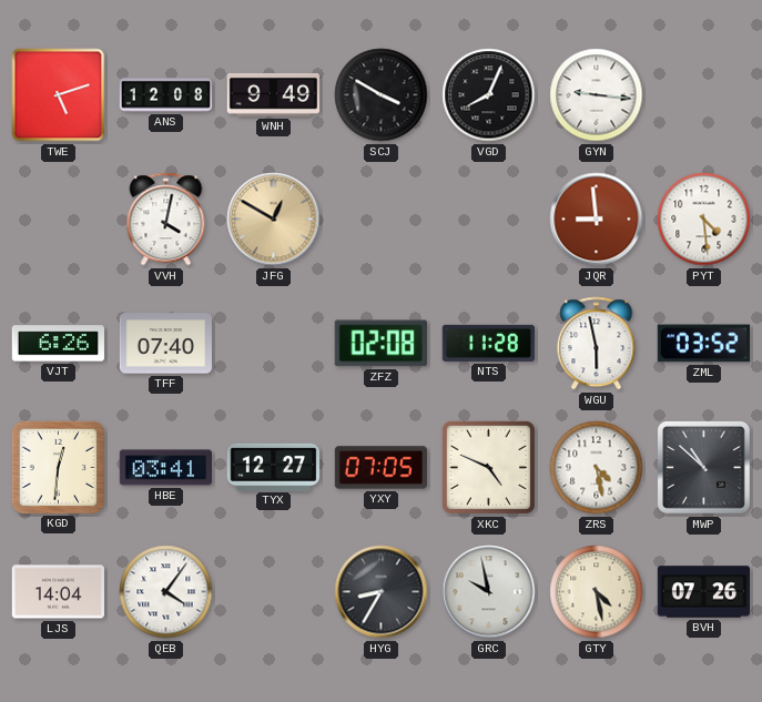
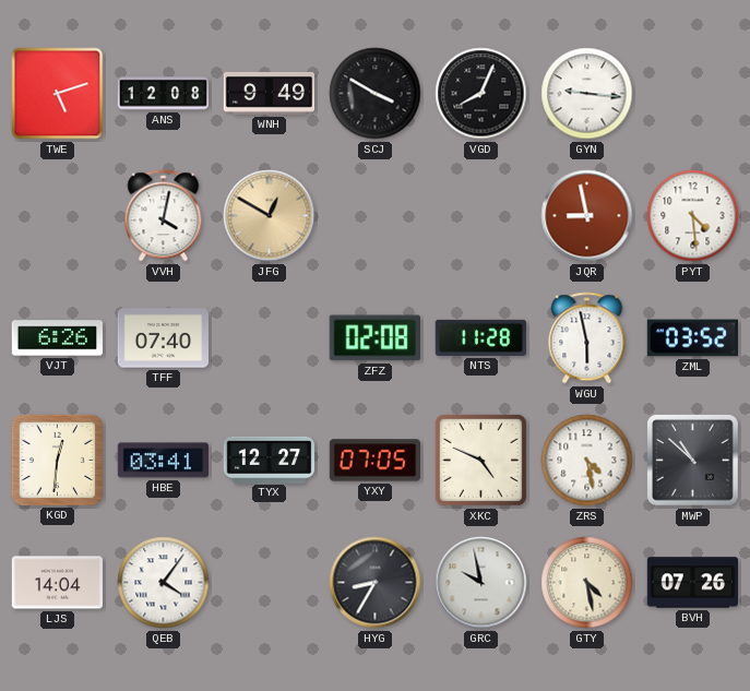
JQR: 8:59 -> 8:58 (587, 216)
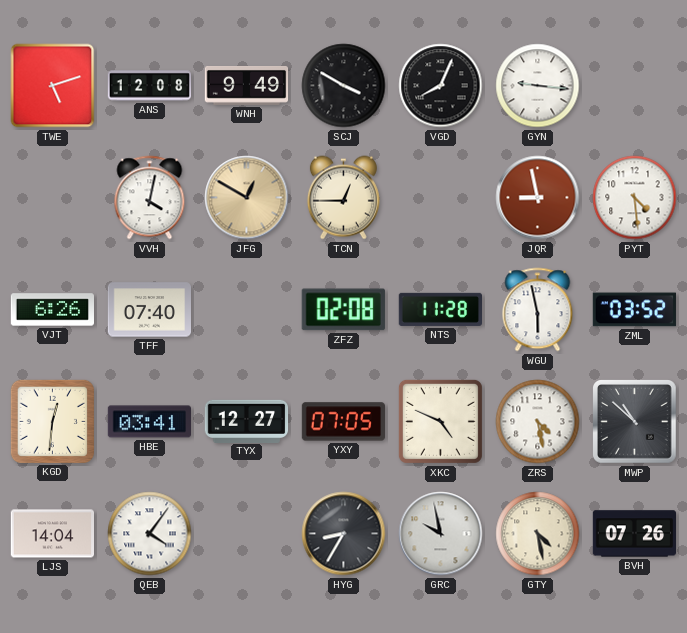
TCN: none -> 12:45 (343, 198)
